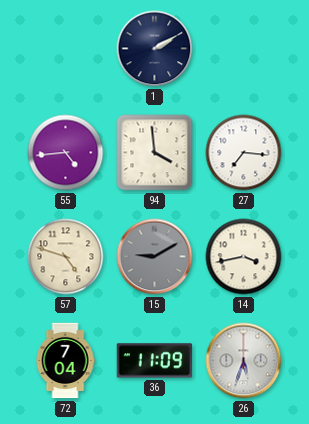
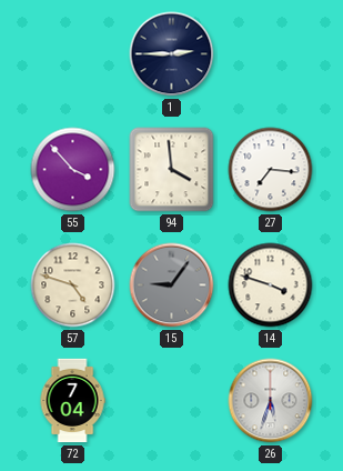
1: 2:10 -> 2:45 (172, 54)
55: 4:44 -> 3:53 (73, 170)
15: 9:10 -> 9:06 (172, 285)
14: 3:43 -> 3:48 (271, 285)
36: 11:09 -> none (154, 361)
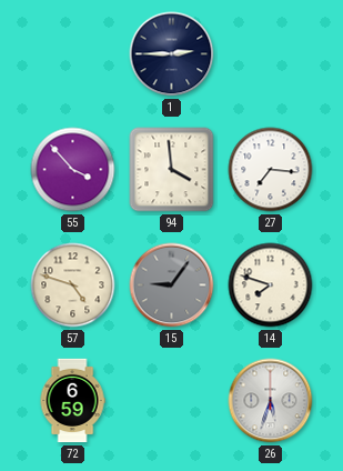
14: 3:48 -> 7:48 (271, 285)
72: 7:04 -> 6:59 (72, 401)
